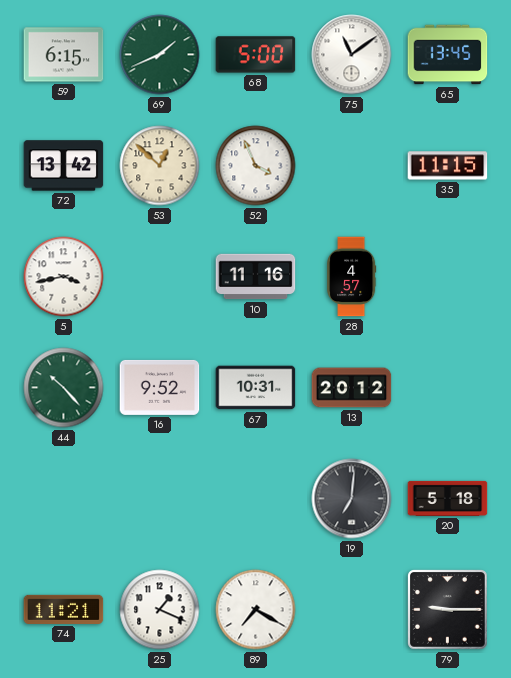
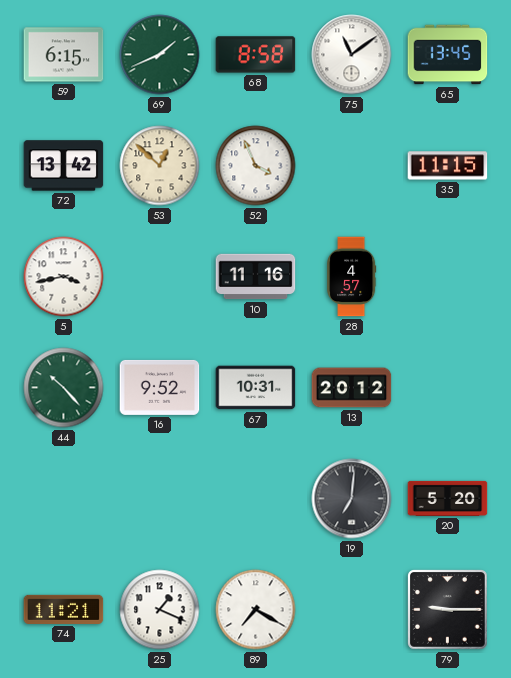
68: 5:00 -> 8:58 (256, 55)
20: 5:18 -> 5:20 (448, 498)
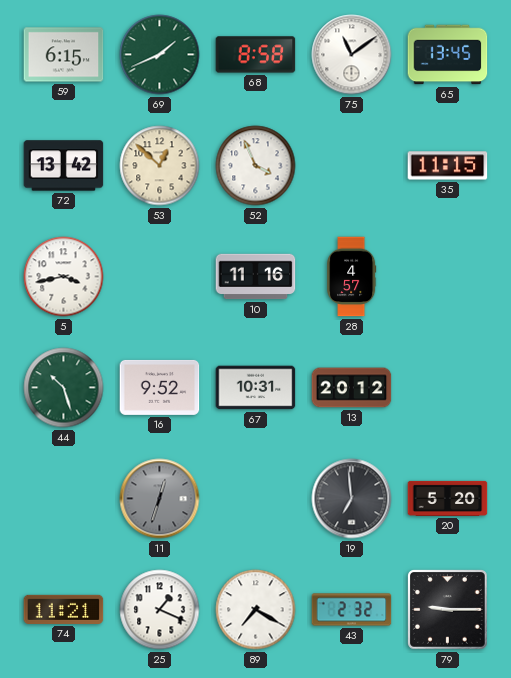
44: 10:23 -> 10:27 (64, 388)
11: none -> 12:33 (160, 499)
19: 7:01 -> 6:59 (352, 499)
43: none -> 2:32 (352, 610)
